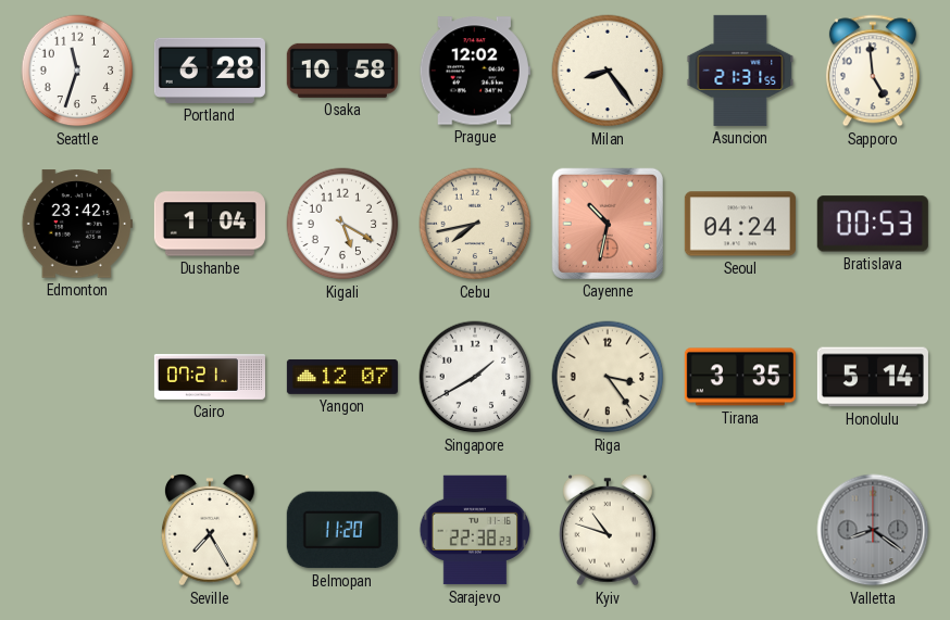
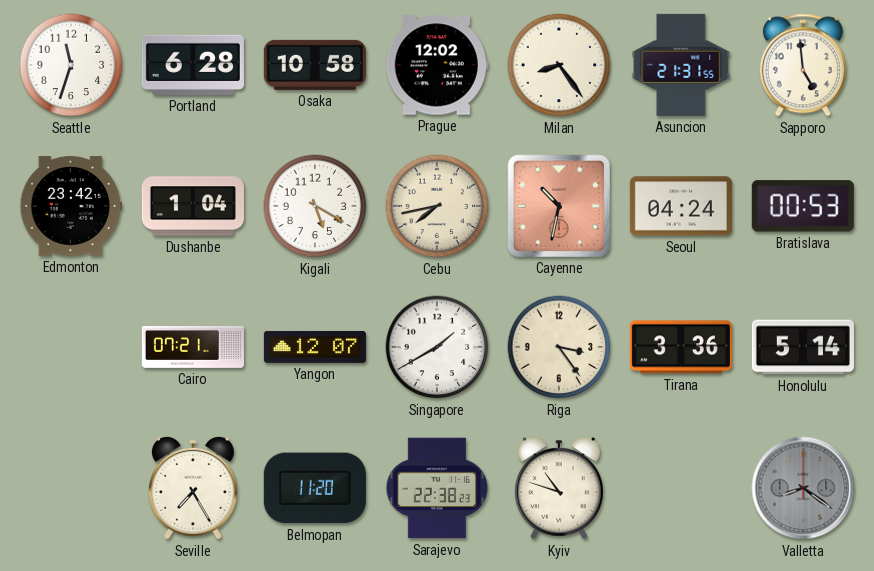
Tirana: 3:35 -> 3:36 (681, 347)
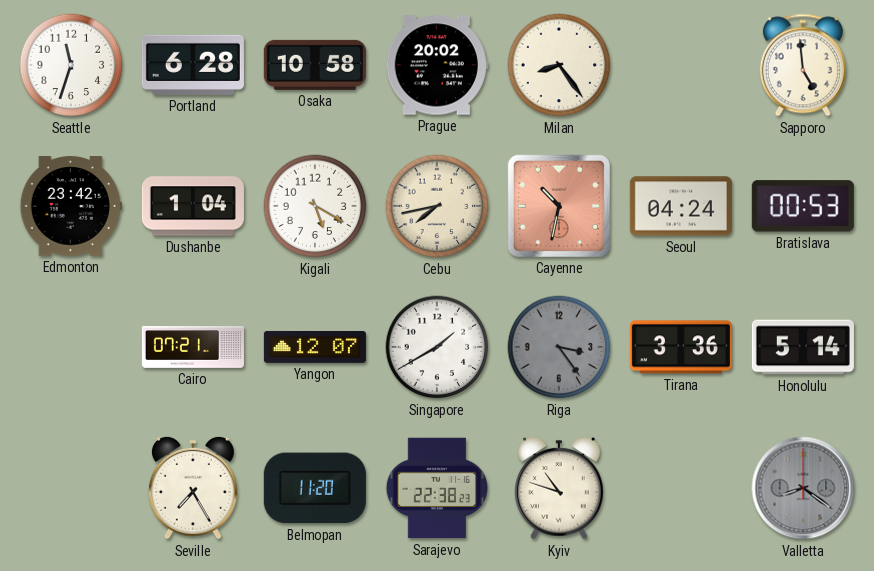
Prague: 12:02 -> 20:02 (437, 65)
Asuncion: 21:31 -> none (681, 65)
Riga dial: cream -> grey (559, 347)
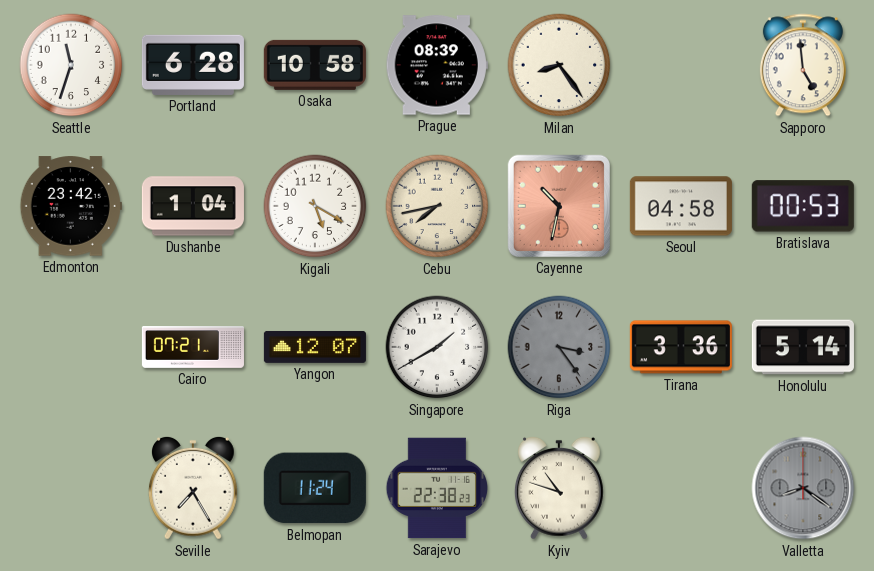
Prague: 20:02 -> 08:39 (437, 65)
Seoul: 04:24 -> 04:58 (681, 206)
Belmopan: 11:20 -> 11:24 (315, 488)
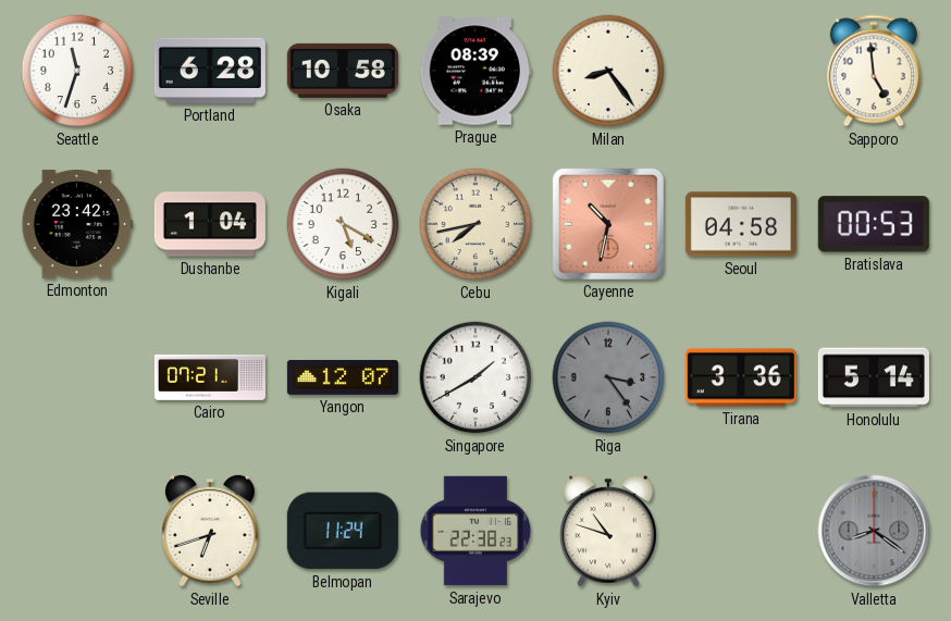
Seville: 7:25 -> 6:42 (210, 531)
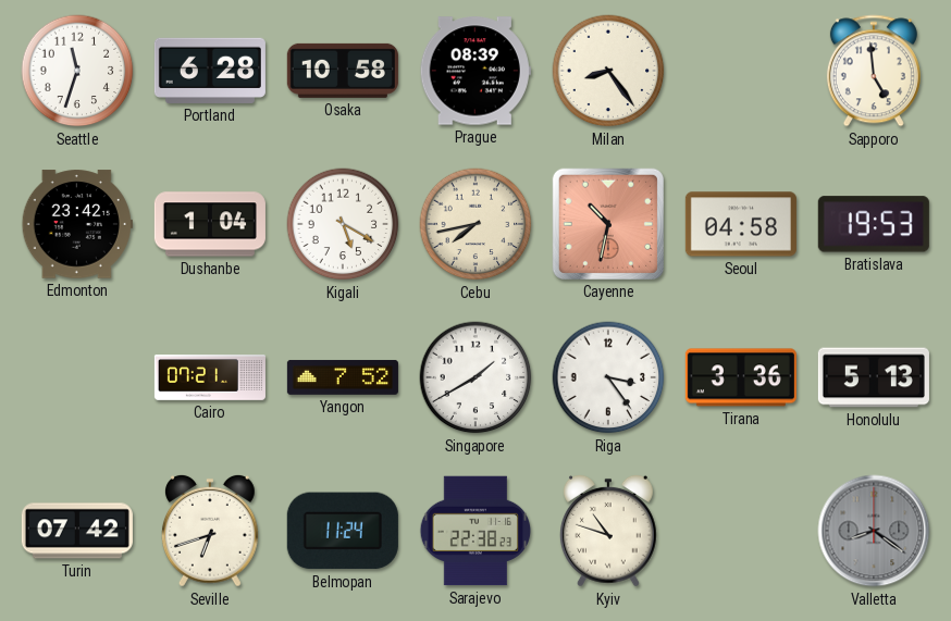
Bratislava: 00:53 -> 19:53 (874, 224)
Yangon: 12:07 -> 7:52 (343, 377)
Riga dial: grey -> white (608, 377)
Honolulu: 5:14 -> 5:13 (874, 377)
Turin: none -> 07:42 (77, 531)
